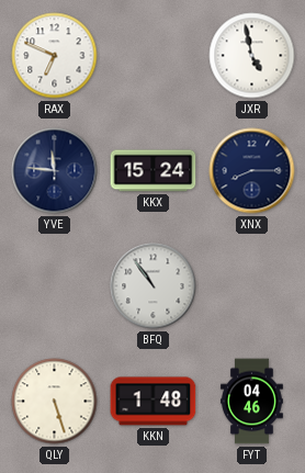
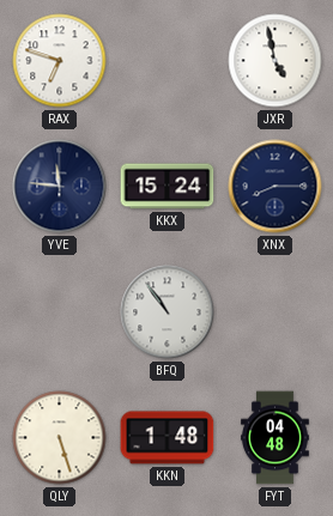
RAX: 6:49 -> 6:48 (60, 61)
FYT: 04:46 -> 04:48 (276, 438)
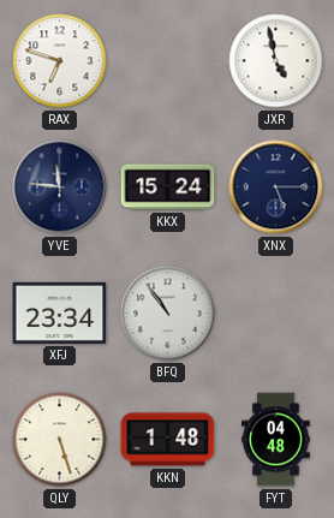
XNX: 8:15 -> 5:15 (276, 187)
XFJ: none -> 23:34 (60, 312)
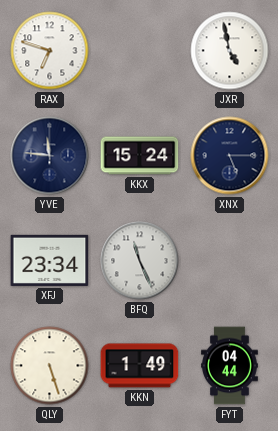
BFQ: 10:54 -> 11:26 (140, 261)
KKN: 1:48 -> 1:49 (140, 366)
FYT: 04:48 -> 04:44 (230, 366)
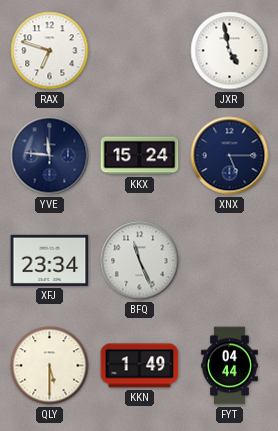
QLY: 5:27 -> 5:30 (50, 366)
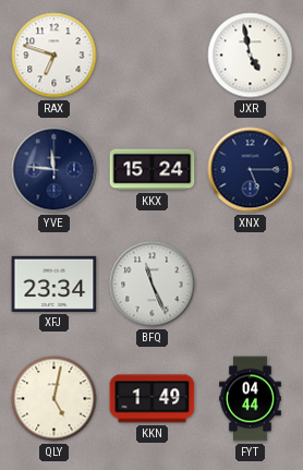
QLY: 5:30 -> 5:02 (54, 399)
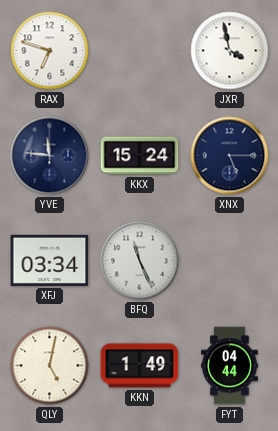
JXR: 4:58 -> 3:58 (230, 51)
XFJ: 23:34 -> 03:34 (50, 260)
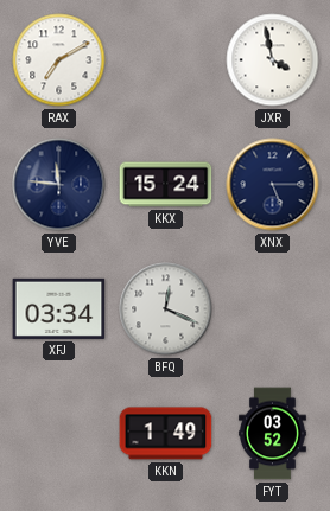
RAX: 6:48 -> 7:10 (59, 60)
BFQ: 11:26 -> 12:19 (166, 309)
QLY: 5:02 -> none (50, 366)
FYT: 04:44 -> 03:52 (273, 434)
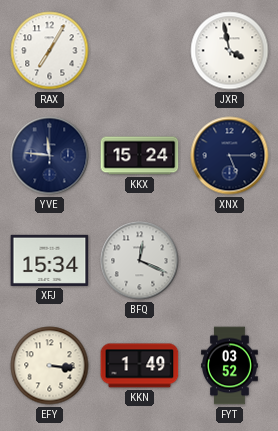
RAX: 7:10 -> 7:05 (50, 51)
XFJ: 03:34 -> 15:34 (50, 260)
EFY: none -> 3:16 (50, 366)
